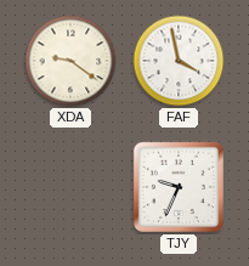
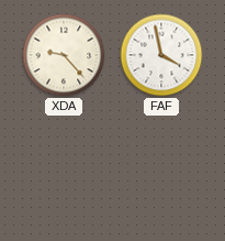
XDA: 9:21 -> 9:23 (64, 55)
TJY: 9:34 -> none (179, 187)
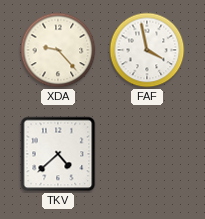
TKV: none -> 4:38 (58, 154)
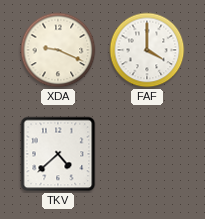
XDA: 9:23 -> 9:19 (58, 50)
FAF: 3:58 -> 4:00 (147, 50)
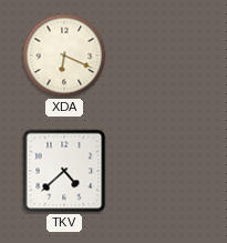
XDA: 9:19 -> 6:19 (64, 55)
FAF: 4:00 -> none (147, 50)
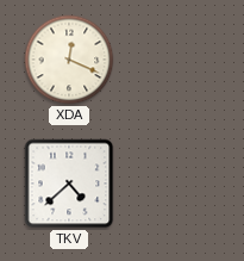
XDA: 6:19 -> 12:19 (69, 60)
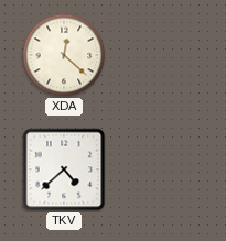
XDA: 12:19 -> 12:22 (64, 55)
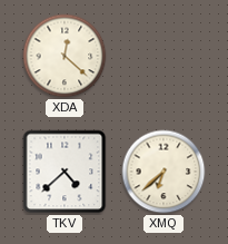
XMQ: none -> 6:38 (163, 172)
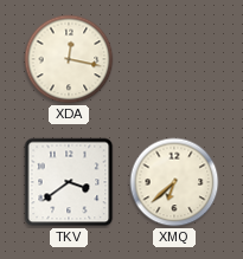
XDA: 12:22 -> 12:17 (69, 59)
TKV: 4:38 -> 3:39 (69, 182)
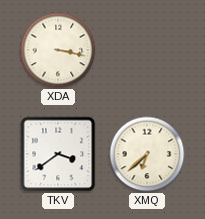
XDA: 12:17 -> 3:17 (58, 50)
